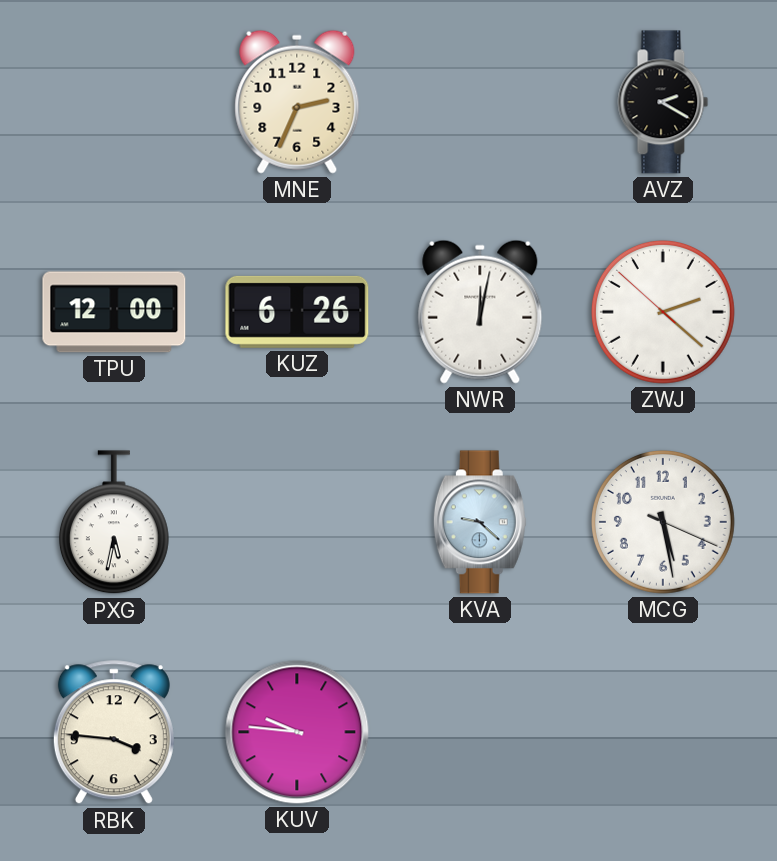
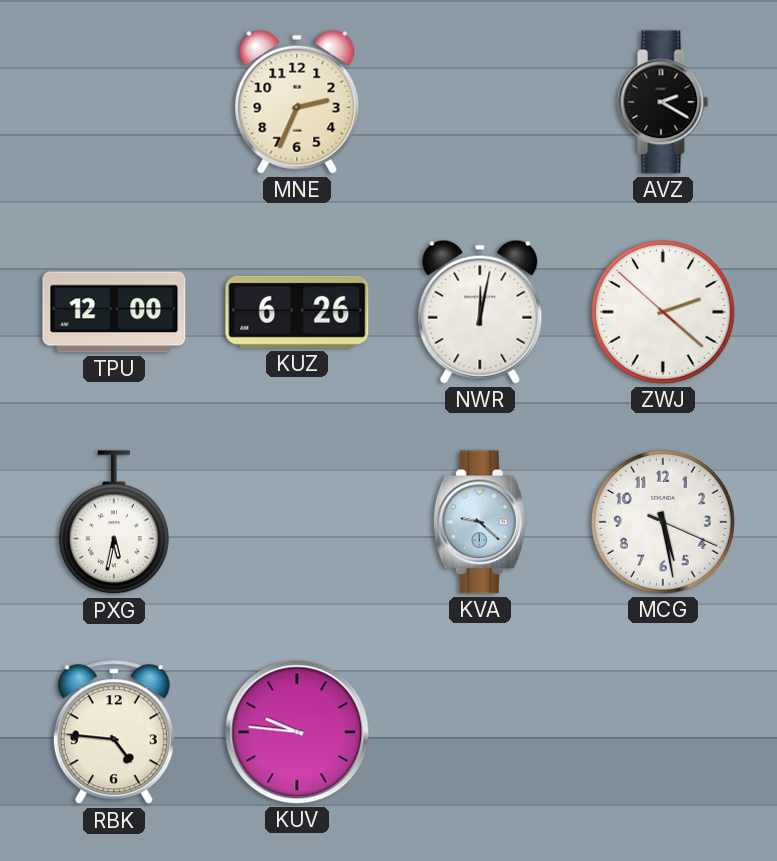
RBK: 3:46 -> 4:46 (114, 733)
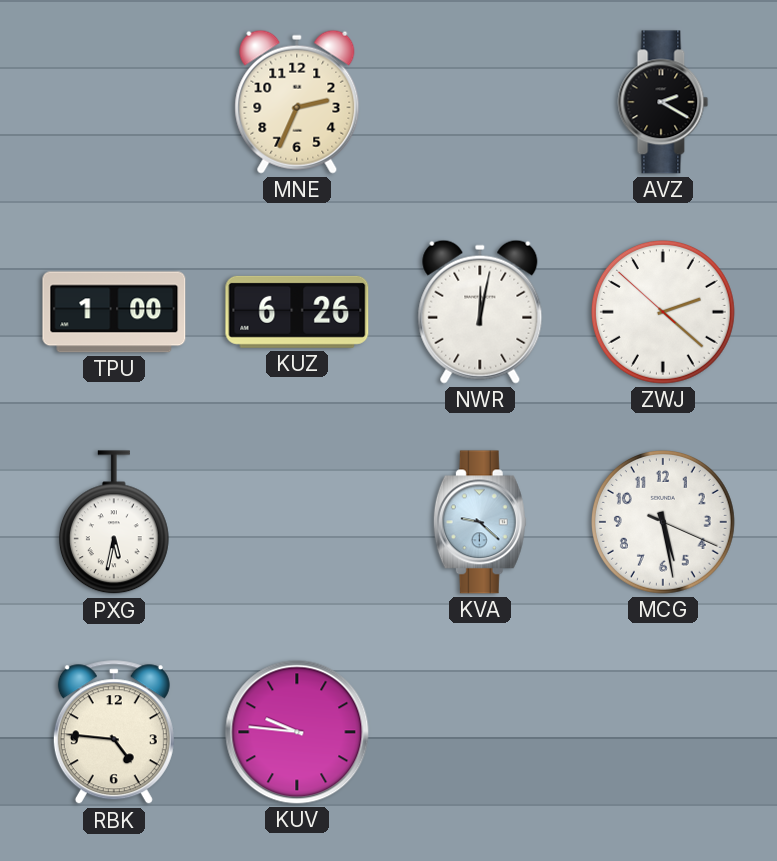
TPU: 12:00 -> 1:00 (114, 312)
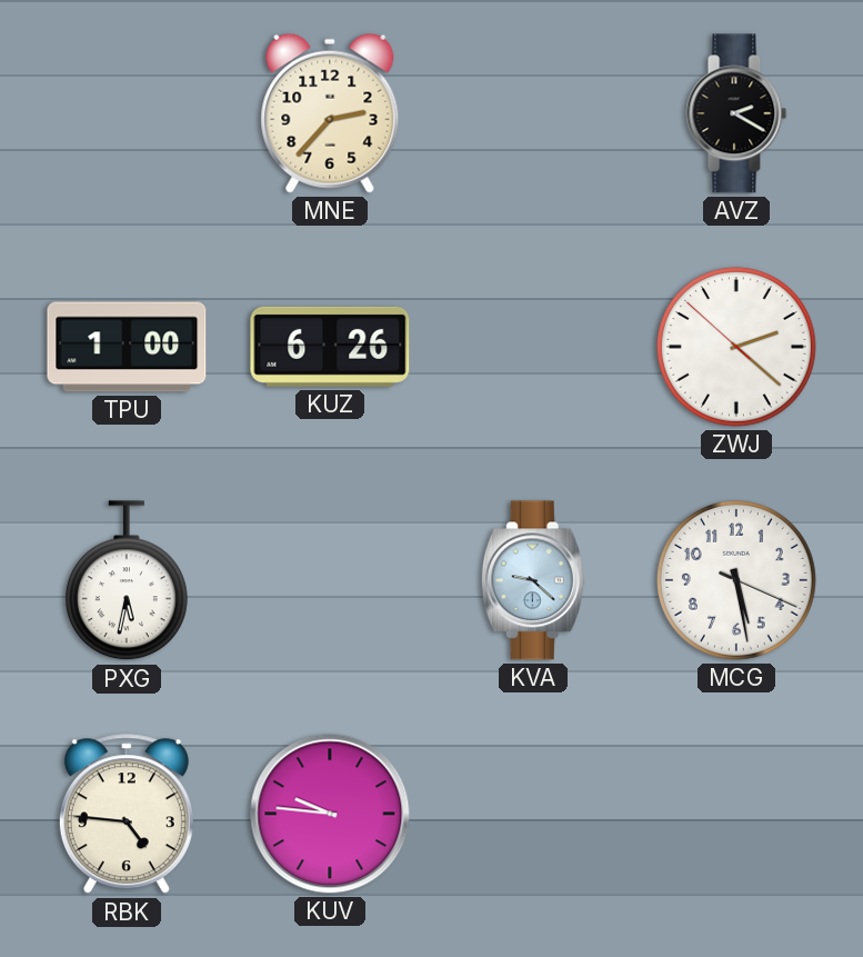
MNE: 2:34 -> 2:37 (330, 113)
NWR: 12:02 -> none (480, 312)
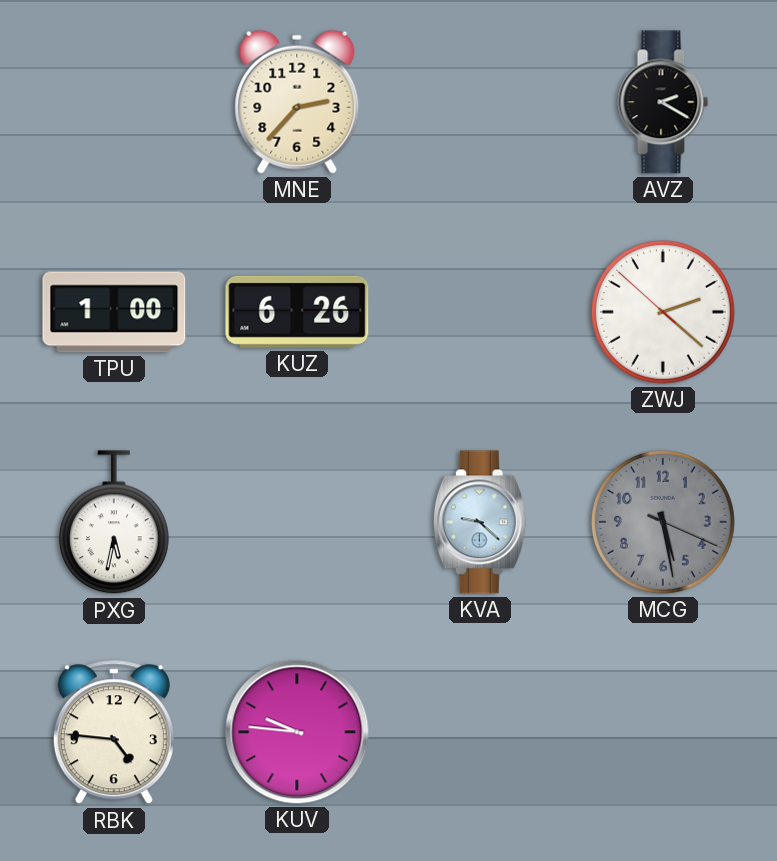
MCG dial: white -> grey (663, 522)
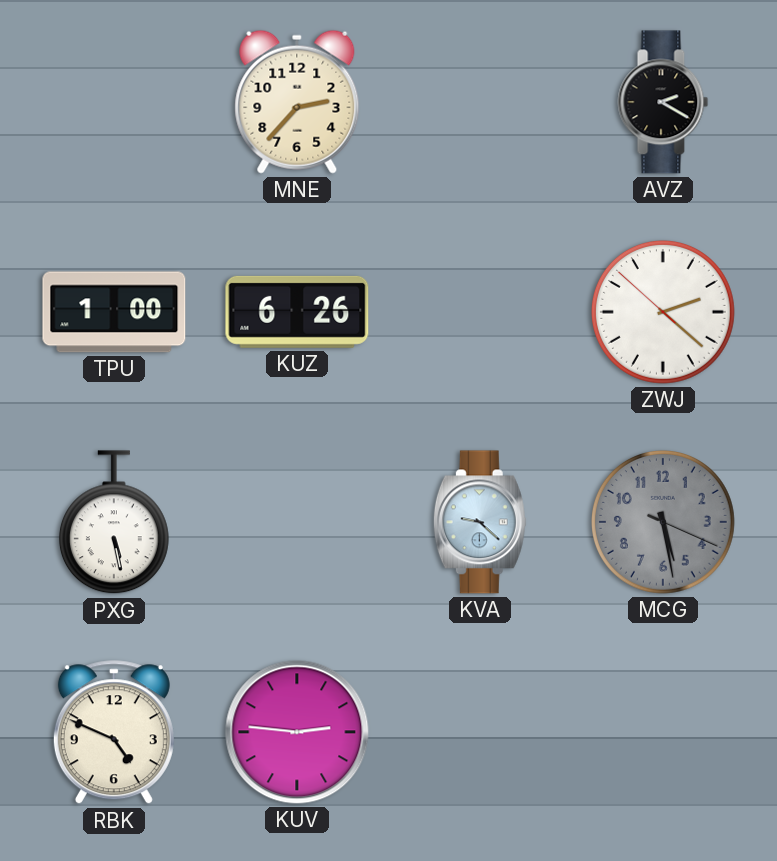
PXG: 5:32 -> 5:28 (114, 523)
RBK: 4:46 -> 4:49 (114, 733)
KUV: 9:46 -> 2:46 (297, 732)
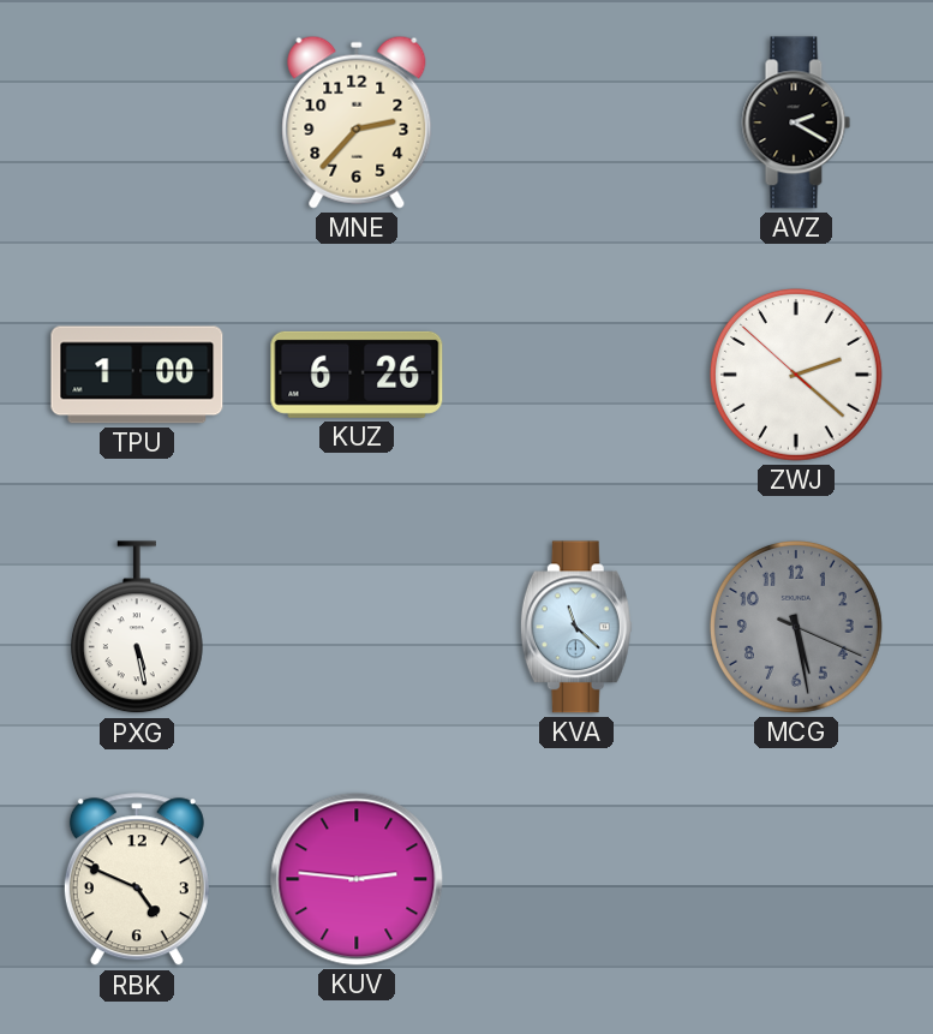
KVA: 9:22 -> 11:22 (576, 627)
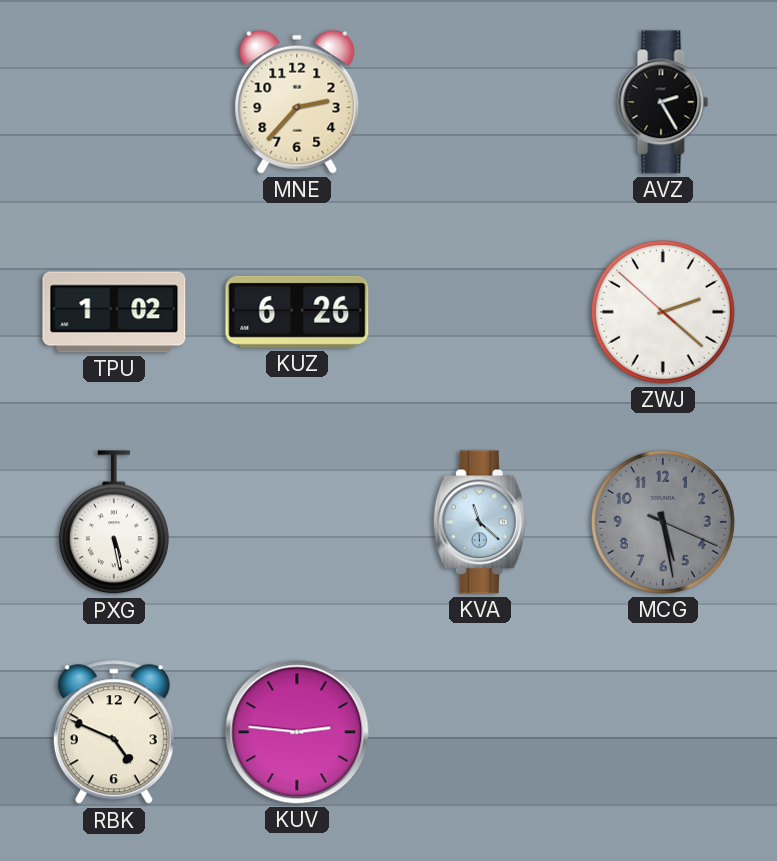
AVZ: 2:20 -> 2:25 (663, 102)
TPU: 1:00 -> 1:02 (114, 312)
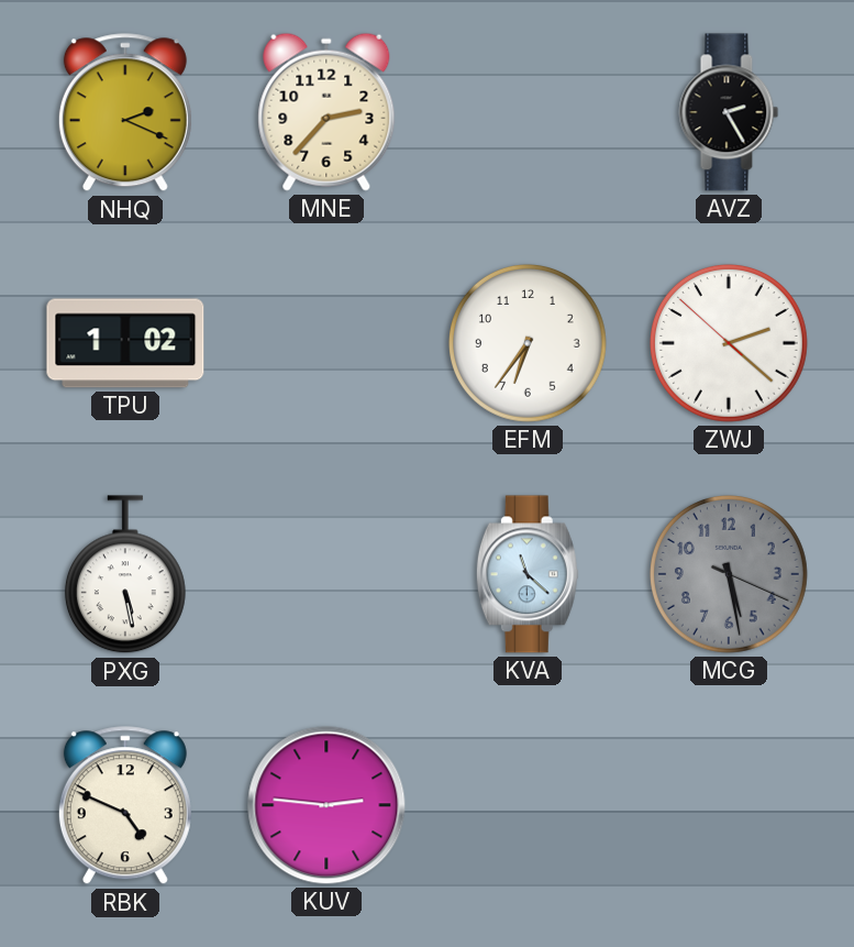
NHQ: none -> 2:19 (125, 113)
KUZ: 6:26 -> none (297, 312)
EFM: none -> 6:36 (528, 343)
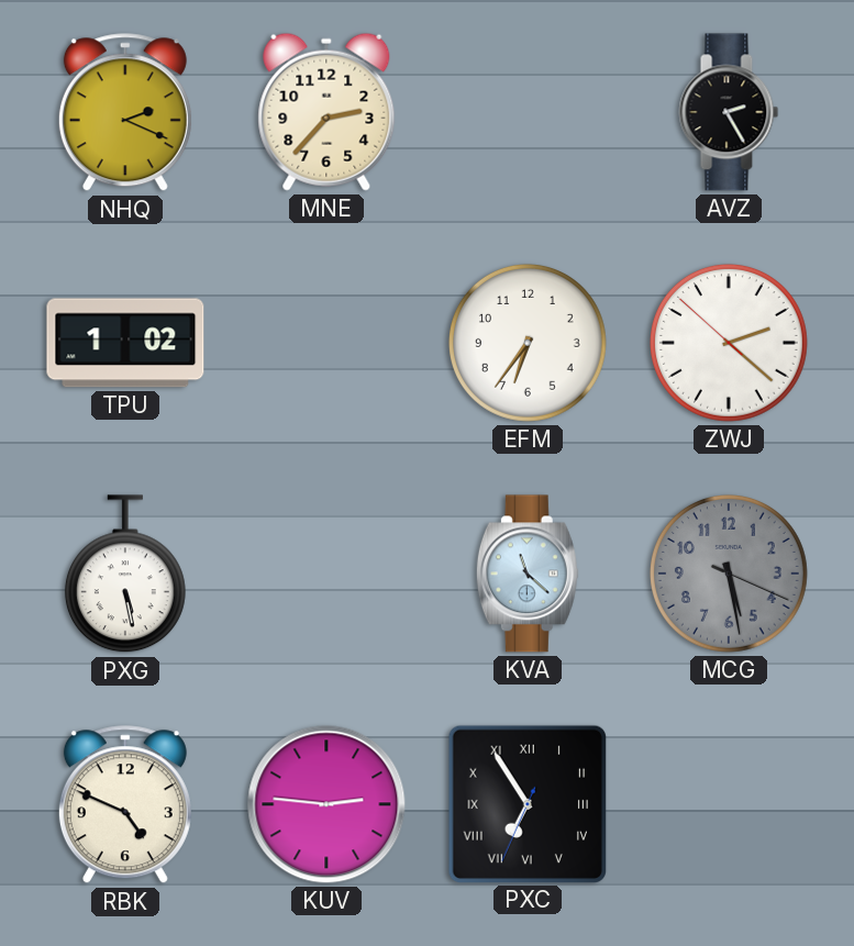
PXC: none -> 6:54 (526, 803)
